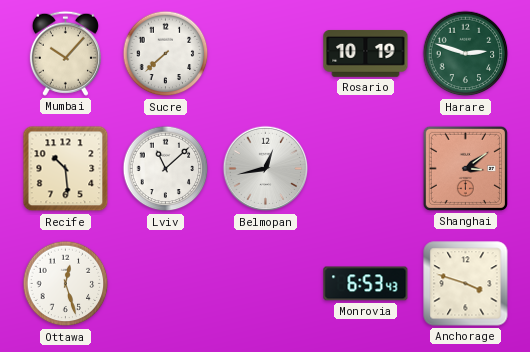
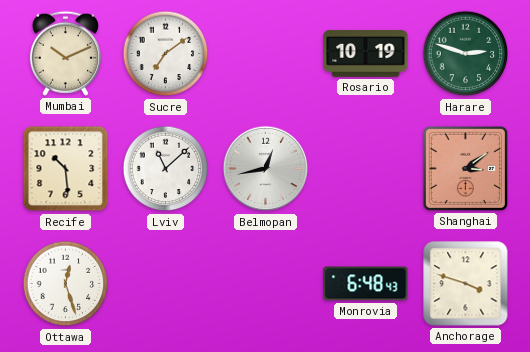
Mumbai: 10:07 -> 10:11 (65, 53)
Sucre: 7:38 -> 7:09 (166, 54)
Monrovia: 6:53 -> 6:48 (366, 284)
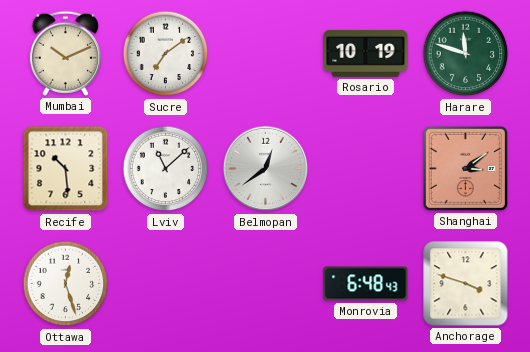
Harare: 2:48 -> 11:48 (466, 54)
Belmopan: 12:43 -> 12:39 (266, 169)
